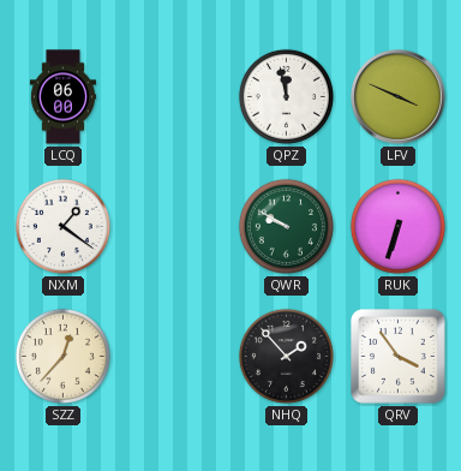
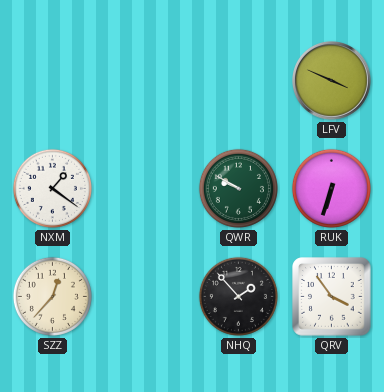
LCQ: 06:00 -> none (62, 97)
QPZ: 11:58 -> none (286, 96)
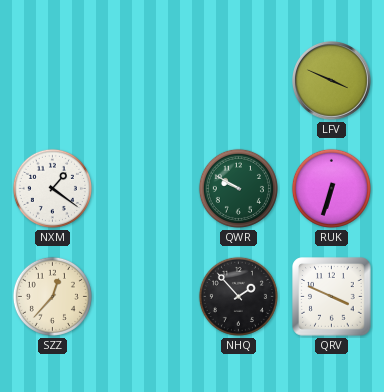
QRV: 3:54 -> 3:49 (332, 297)
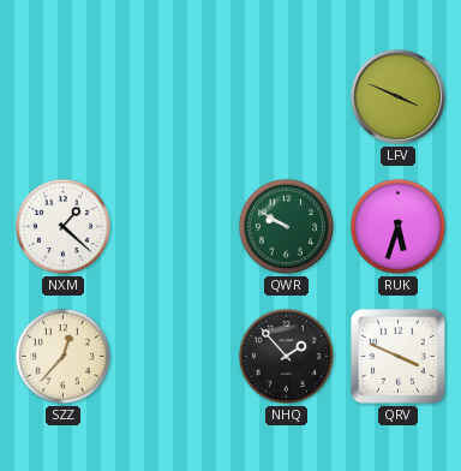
NXM: 1:21 -> 1:22 (62, 226)
RUK: 6:33 -> 5:33 (397, 226)
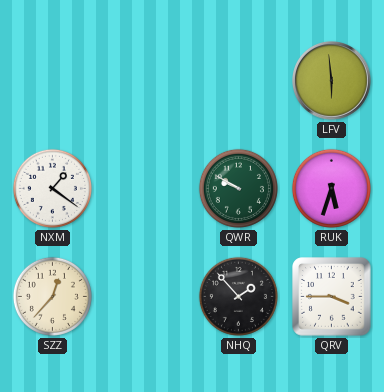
LFV: 3:49 -> 5:59 (332, 81)
NXM: 1:22 -> 1:21 (52, 188)
QRV: 3:49 -> 3:45 (332, 297)
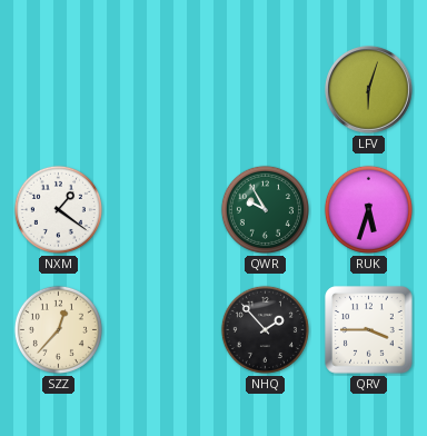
LFV: 5:59 -> 6:03 (369, 90)
QWR: 9:50 -> 9:55 (265, 209)
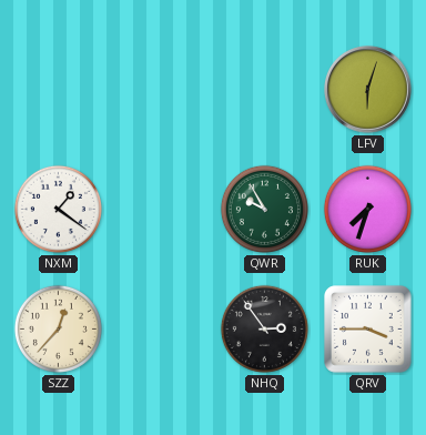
RUK: 5:33 -> 7:33 (367, 209)
NHQ: 1:53 -> 2:54 (264, 328)
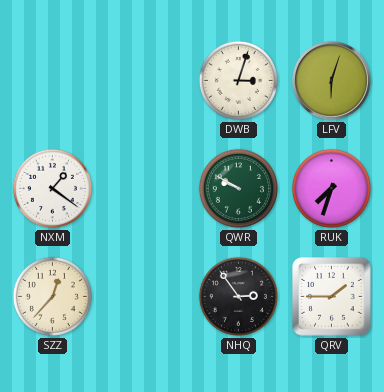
DWB: none -> 3:03 (238, 80)
QWR: 9:55 -> 9:50 (238, 188)
QRV: 3:45 -> 1:45 (332, 297)
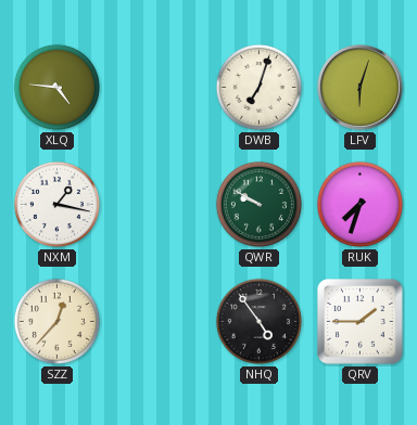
XLQ: none -> 4:46 (56, 87)
DWB: 3:03 -> 7:03 (258, 87)
NXM: 1:21 -> 1:17 (56, 204)
NHQ: 2:54 -> 4:54 (258, 321)
